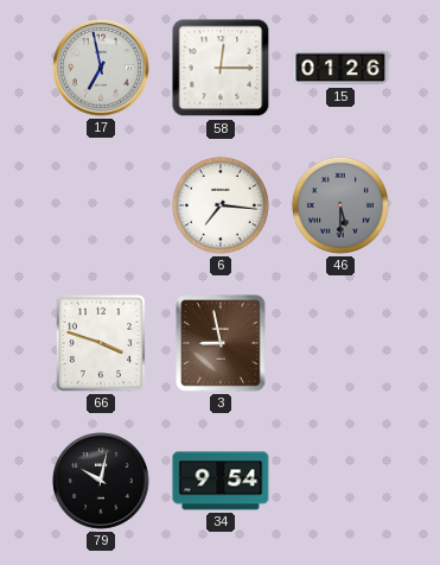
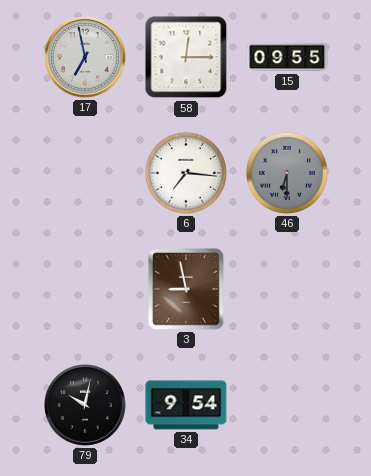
15: 01:26 -> 09:55 (287, 57)
46: 5:30 -> 6:30 (287, 173)
66: 3:48 -> none (101, 343)
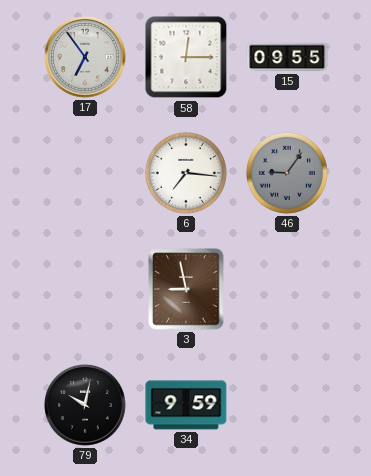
17: 6:58 -> 6:54 (86, 58)
46: 6:30 -> 9:06 (287, 173)
34: 9:54 -> 9:59 (186, 405)
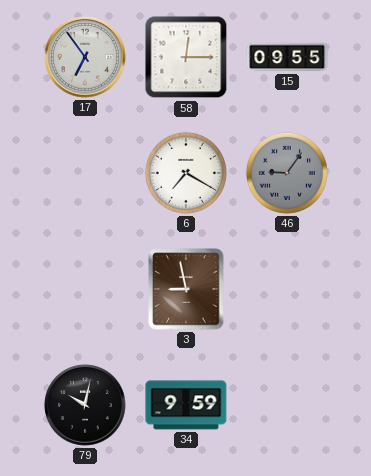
6: 7:16 -> 7:20 (186, 173)
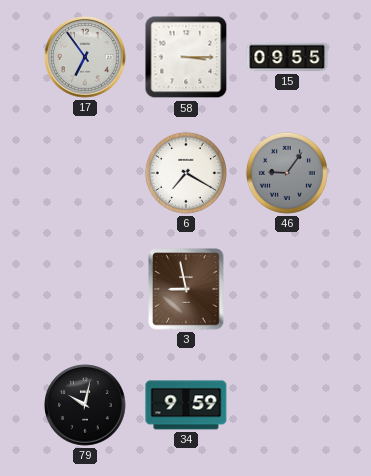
58: 12:15 -> 3:15 (186, 57)
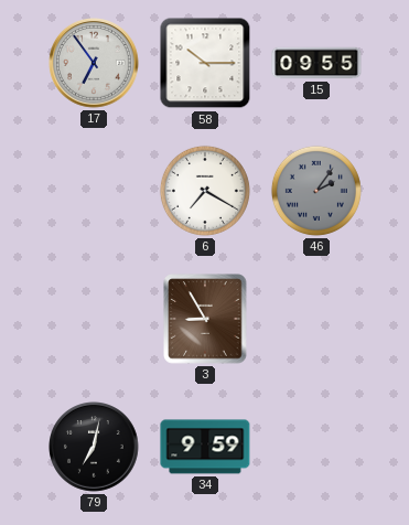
58: 3:15 -> 10:15 (205, 63)
46: 9:06 -> 2:06 (316, 191)
3: 8:58 -> 8:55 (205, 319)
79: 10:02 -> 7:02 (95, 448)
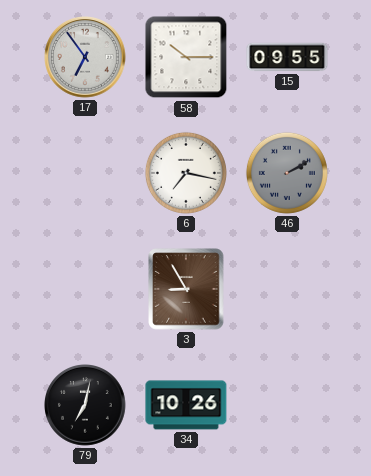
6: 7:20 -> 7:17 (186, 173)
46: 2:06 -> 2:10 (287, 173)
34: 9:59 -> 10:26 (186, 405)
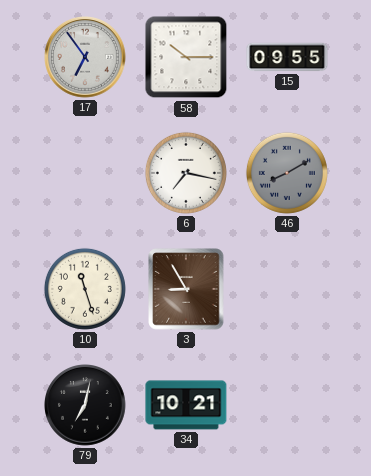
46: 2:10 -> 8:10 (287, 173)
10: none -> 11:27 (85, 289)
34: 10:26 -> 10:21 (186, 405)
